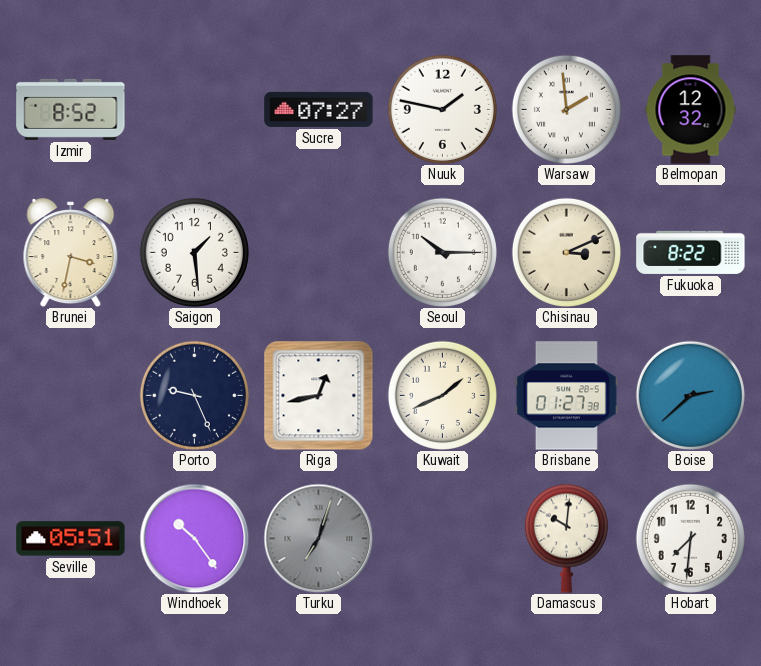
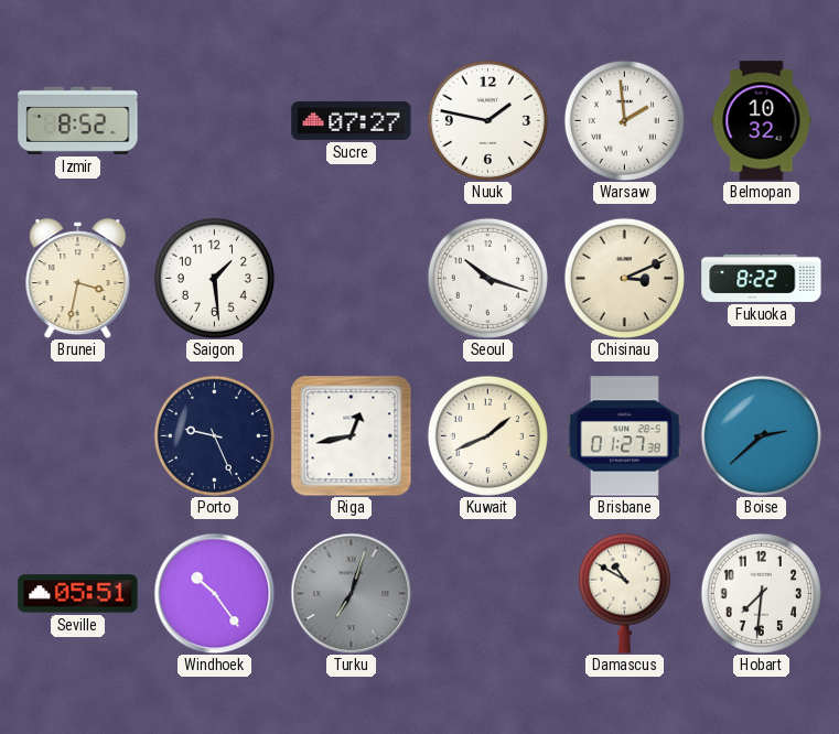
Belmopan: 12:32 -> 10:32 (762, 121)
Seoul: 10:15 -> 10:18 (487, 278)
Damascus: 10:01 -> 10:50 (624, 593)
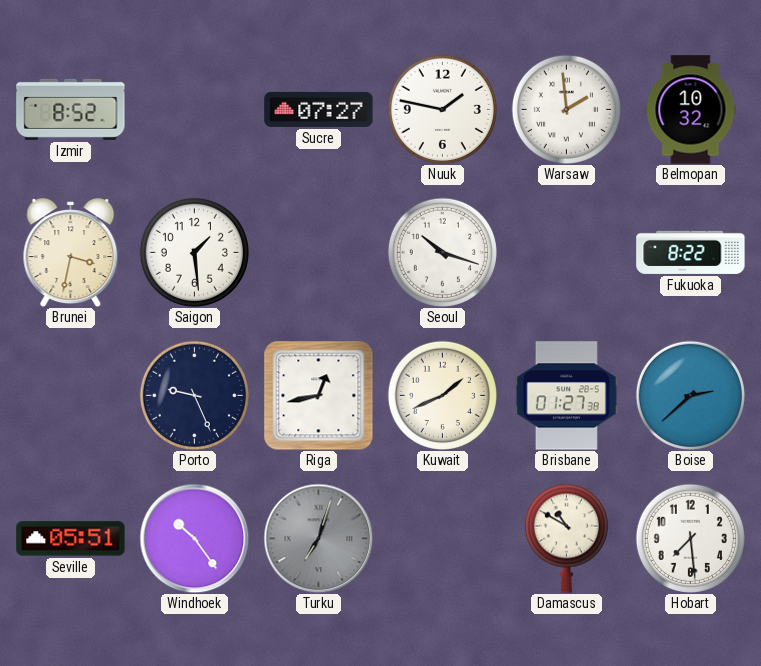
Chisinau: 3:11 -> none (624, 278)
Hobart: 7:31 -> 7:29 (690, 538)
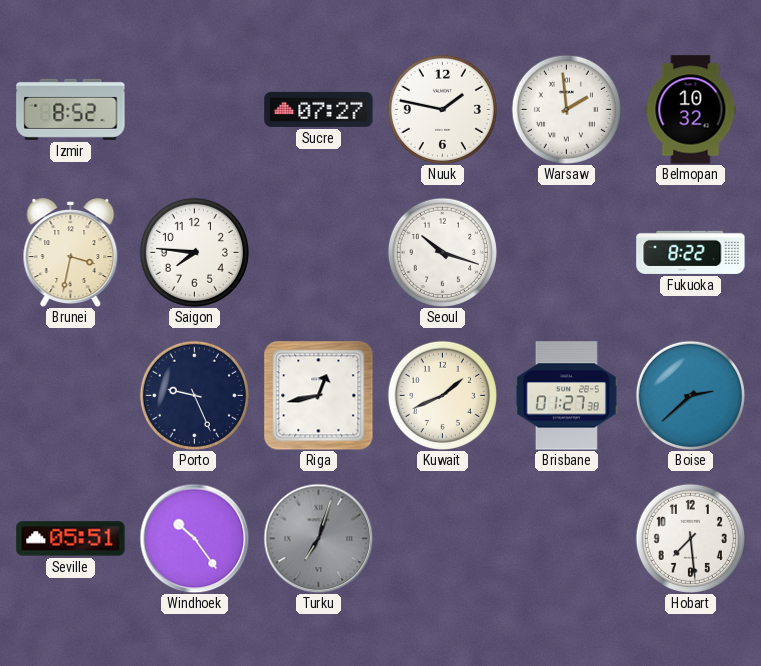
Saigon: 1:29 -> 7:46 (194, 252)
Damascus: 10:50 -> none (566, 538)
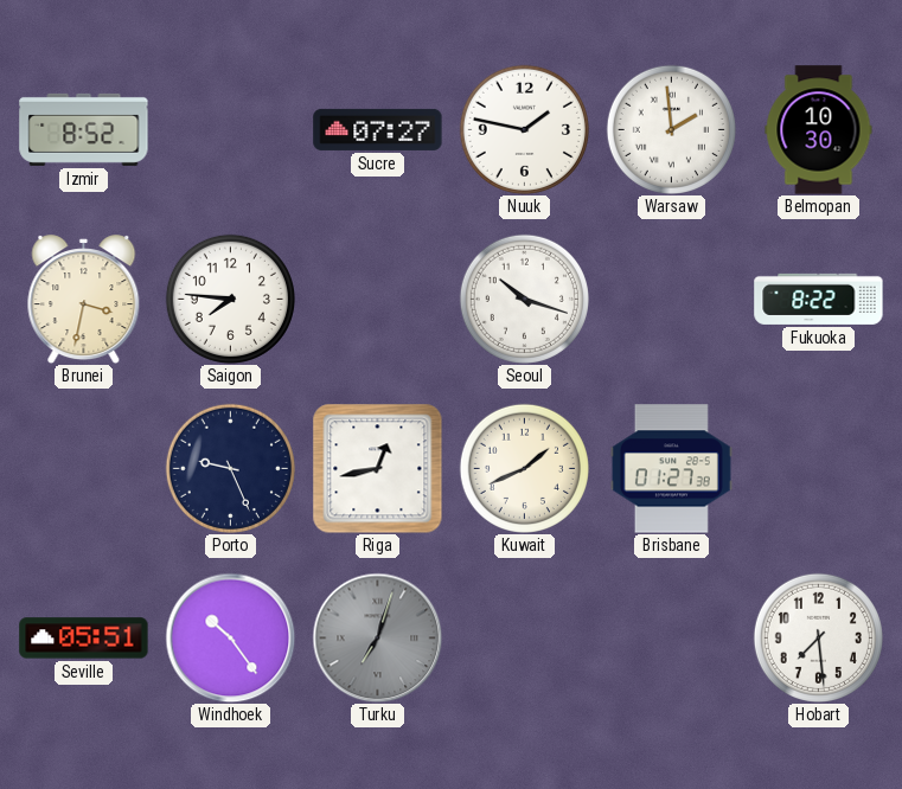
Belmopan: 10:32 -> 10:30 (819, 130)
Boise: 2:38 -> none (690, 395)
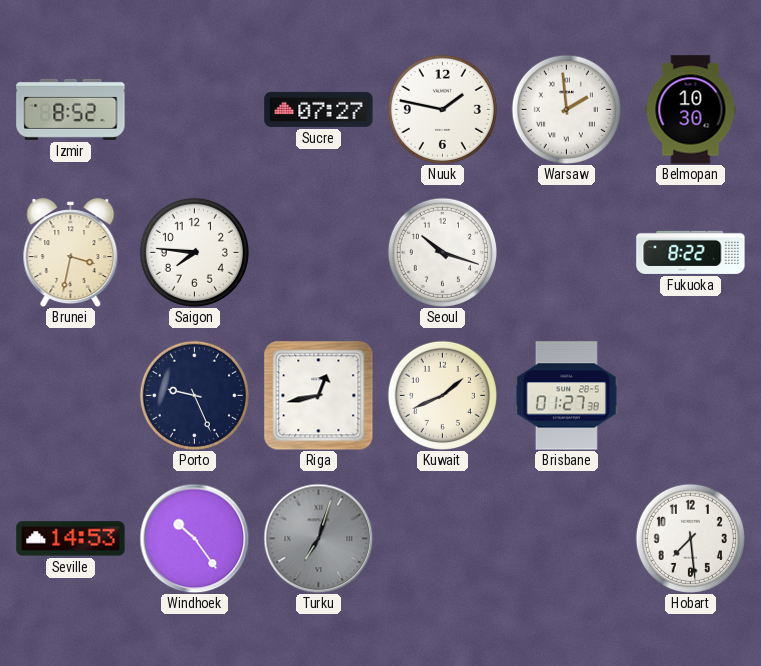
Seville: 05:51 -> 14:53 (71, 539)
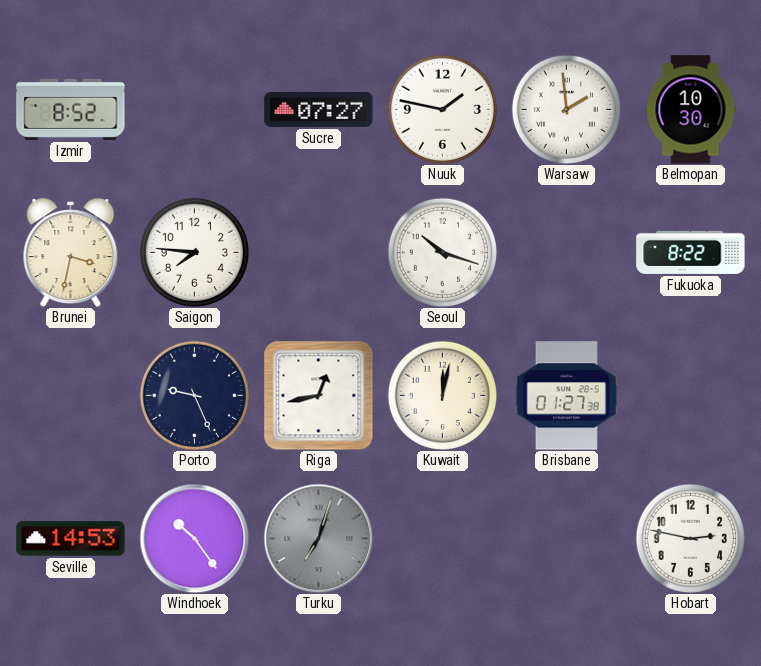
Kuwait: 1:41 -> 12:02 (442, 395)
Hobart: 7:29 -> 2:47 (690, 538)
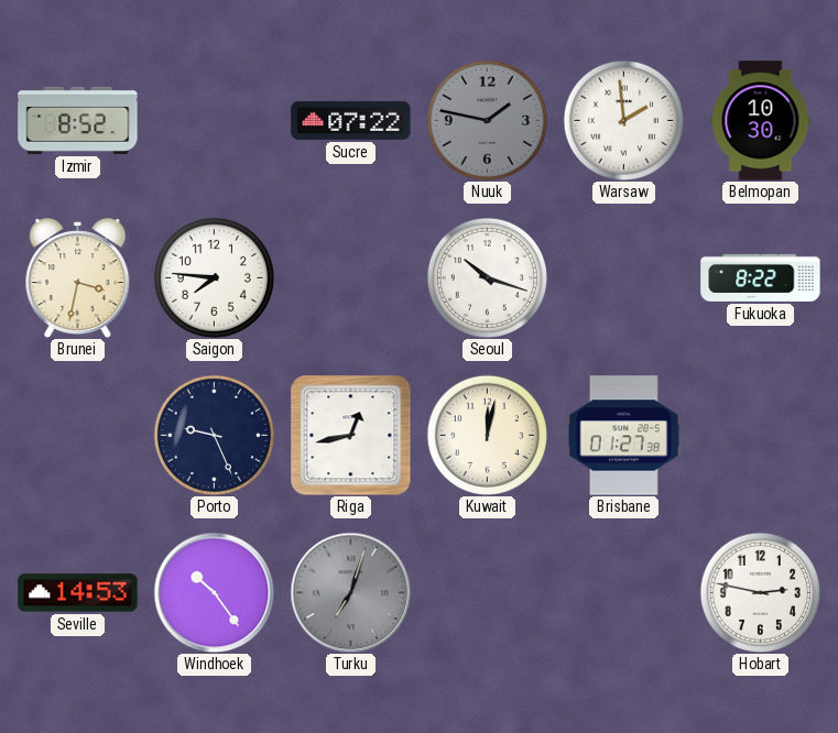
Sucre: 07:27 -> 07:22 (351, 120)
Nuuk dial: white -> grey (487, 120)
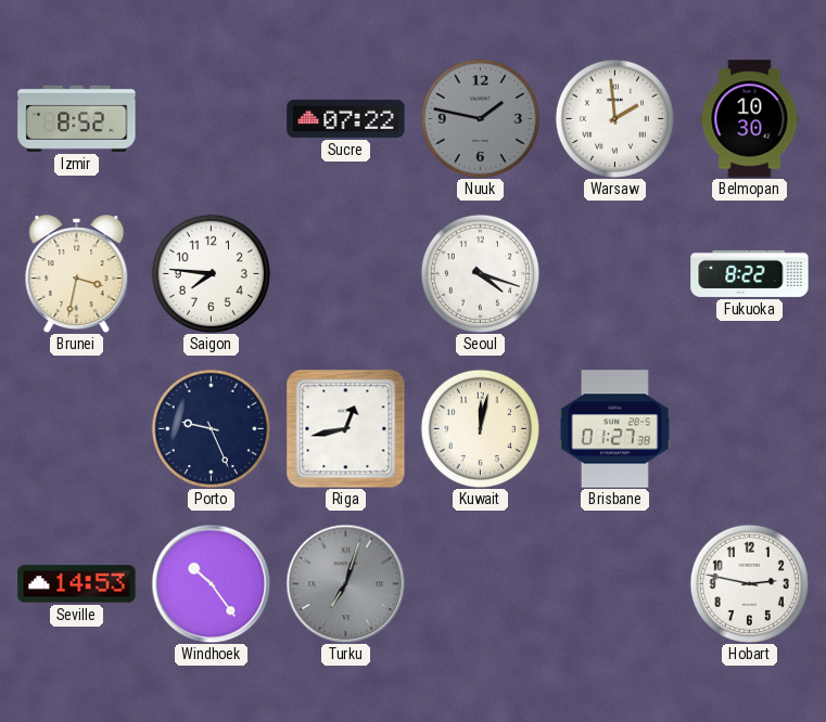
Seoul: 10:18 -> 4:18 (480, 273)
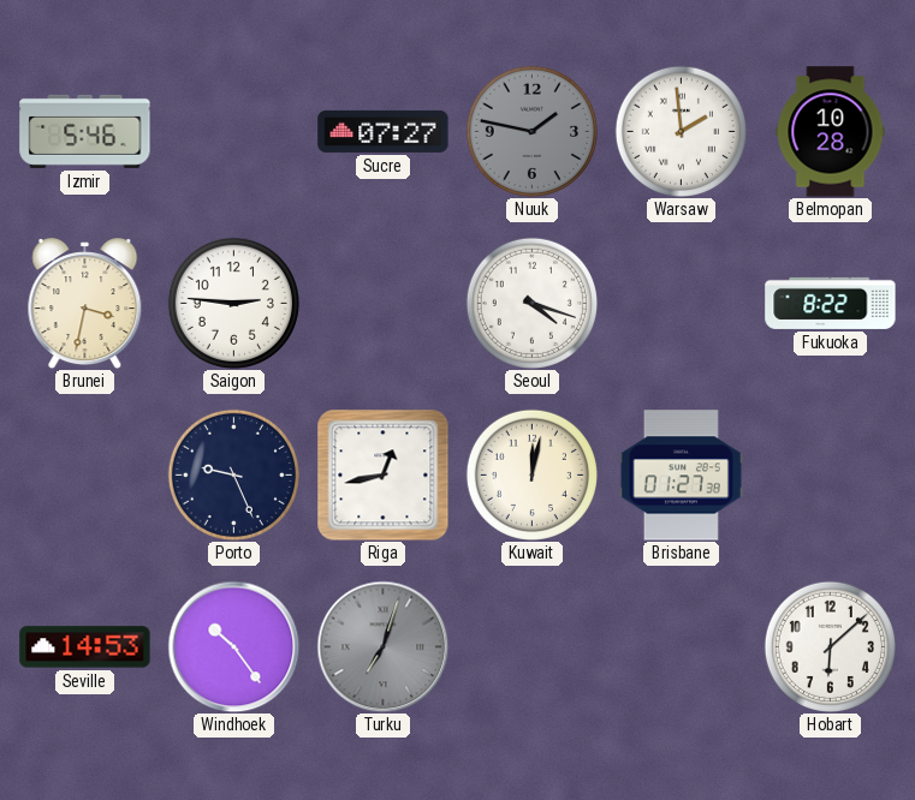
Izmir: 8:52 -> 5:46 (85, 131)
Sucre: 07:22 -> 07:27 (384, 131)
Belmopan: 10:30 -> 10:28 (831, 132)
Saigon: 7:46 -> 2:46 (233, 303)
Hobart: 2:47 -> 6:08 (830, 646)
